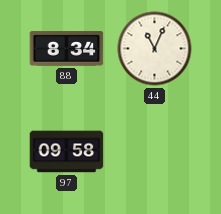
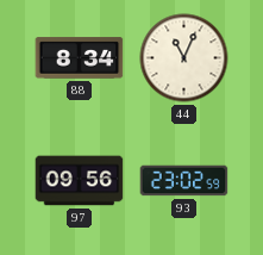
97: 09:58 -> 09:56 (80, 181)
93: none -> 23:02 (184, 181)
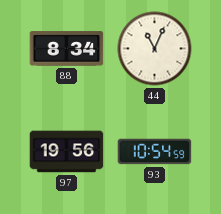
97: 09:56 -> 19:56 (67, 152)
93: 23:02 -> 10:54 (155, 152)
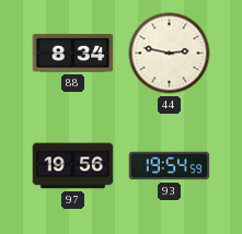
44: 11:04 -> 2:47 (170, 54)
93: 10:54 -> 19:54 (170, 166)
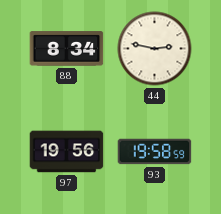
93: 19:54 -> 19:58 (155, 152)
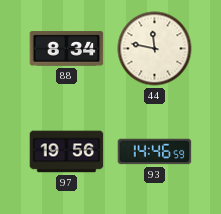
44: 2:47 -> 11:47 (155, 49)
93: 19:58 -> 14:46 (155, 152)
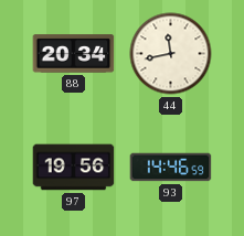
88: 8:34 -> 20:34 (74, 54)
44: 11:47 -> 11:43 (171, 54)
